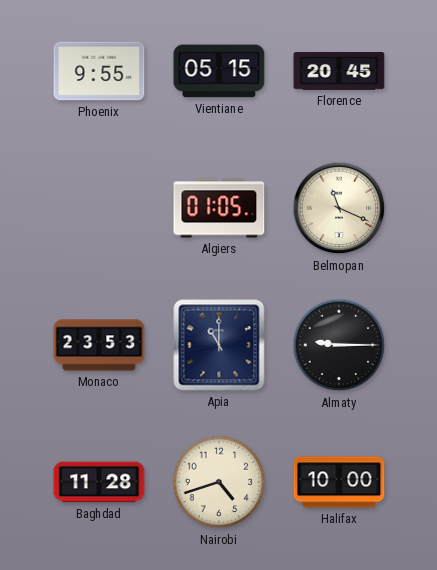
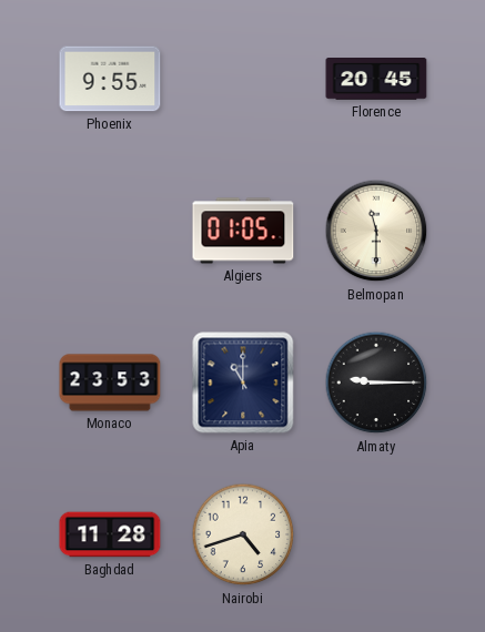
Vientiane: 05:15 -> none (219, 71)
Belmopan: 11:19 -> 11:30 (376, 231)
Halifax: 10:00 -> none (339, 482)
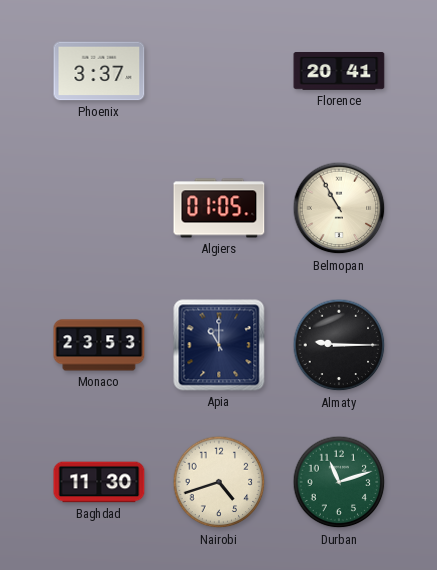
Phoenix: 9:55 -> 3:37 (99, 71)
Florence: 20:45 -> 20:41 (339, 72)
Belmopan: 11:30 -> 10:55 (339, 208)
Baghdad: 11:28 -> 11:30 (99, 482)
Durban: none -> 11:12 (339, 482)
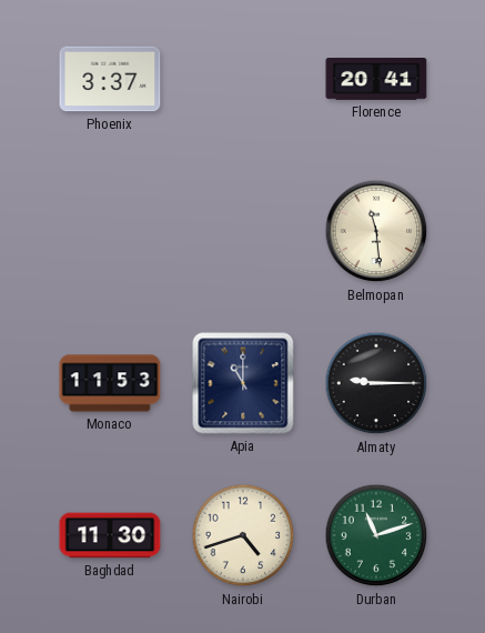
Algiers: 01:05 -> none (219, 208)
Belmopan: 10:55 -> 11:29 (376, 231)
Monaco: 23:53 -> 11:53 (110, 383)
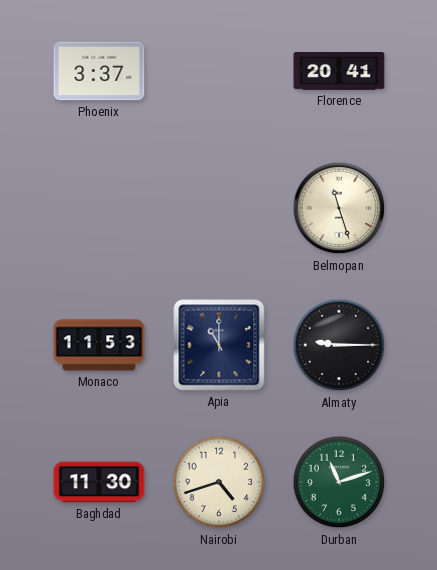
Belmopan: 11:29 -> 11:27 (339, 208)
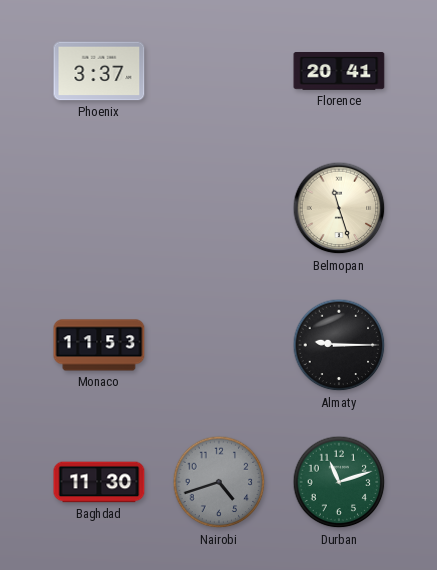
Apia: 11:00 -> none (219, 345)
Nairobi dial: cream -> grey (219, 482)
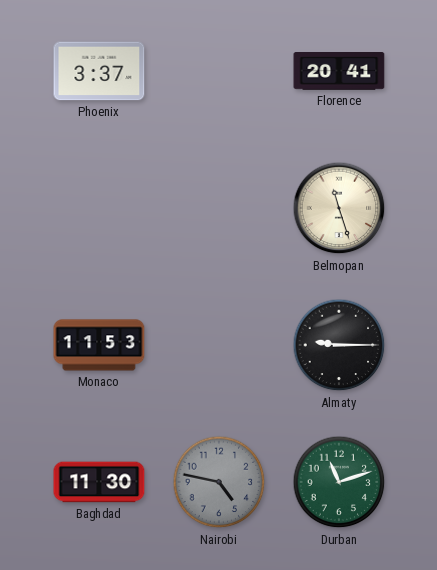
Nairobi: 4:42 -> 4:47 (219, 482)
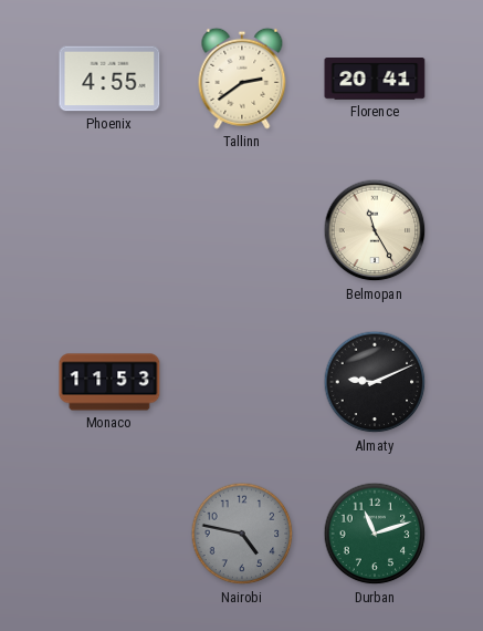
Phoenix: 3:37 -> 4:55 (109, 79)
Tallinn: none -> 2:39 (242, 79)
Belmopan: 11:27 -> 11:25 (375, 230)
Almaty: 9:15 -> 9:11 (375, 382)
Baghdad: 11:30 -> none (99, 482)
